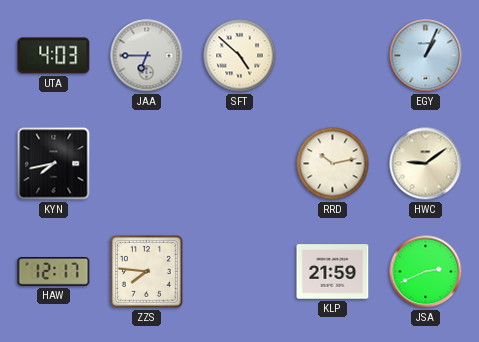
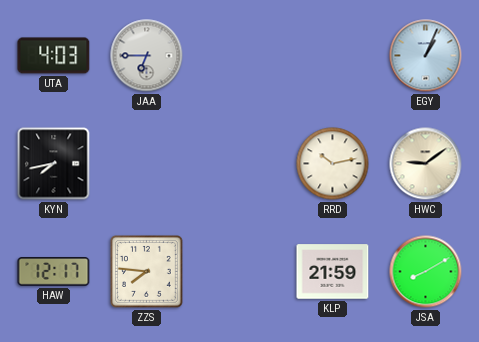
SFT: 4:52 -> none (240, 56)
JSA: 2:41 -> 8:10 (426, 272)
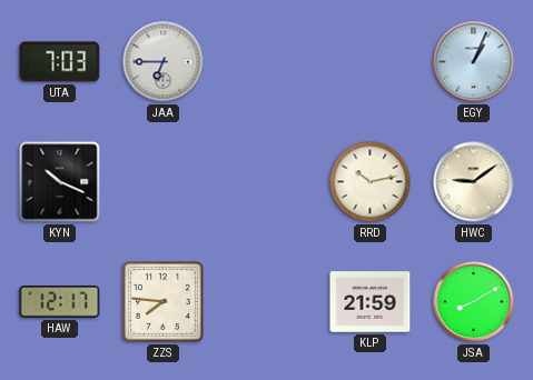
UTA: 4:03 -> 7:03 (60, 62)
KYN: 7:43 -> 10:19 (60, 182)
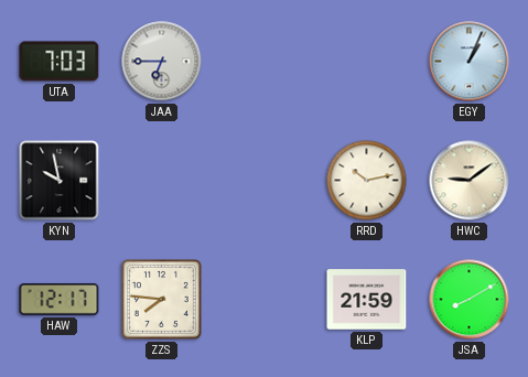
KYN: 10:19 -> 9:58 (60, 181)
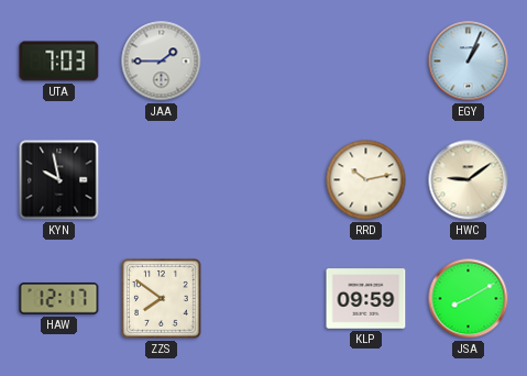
JAA: 6:45 -> 1:45 (162, 62)
ZZS: 7:46 -> 7:51 (162, 299)
KLP: 21:59 -> 09:59 (366, 299)
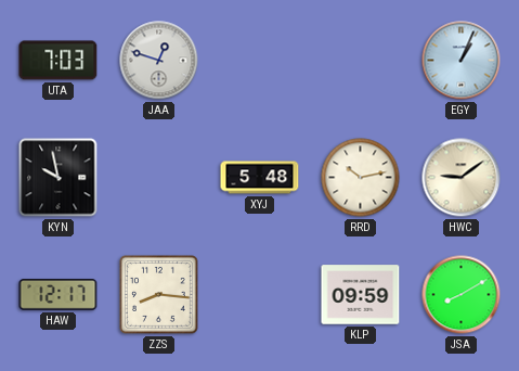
JAA: 1:45 -> 12:48 (159, 61)
XYJ: none -> 5:48 (260, 178)
ZZS: 7:51 -> 8:16 (159, 295)
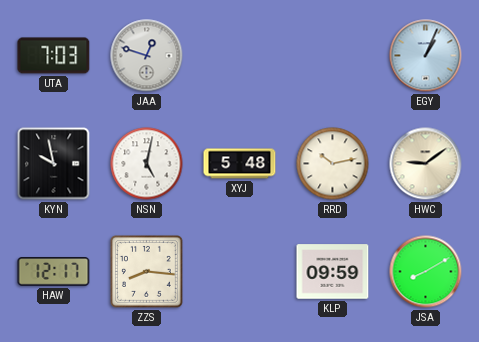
NSN: none -> 5:02 (147, 164)
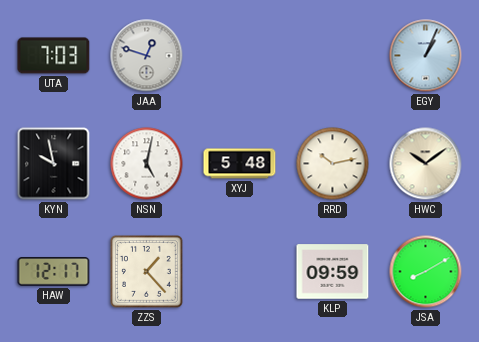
HWC: 9:09 -> 10:09 (426, 164)
ZZS: 8:16 -> 1:23 (147, 272)
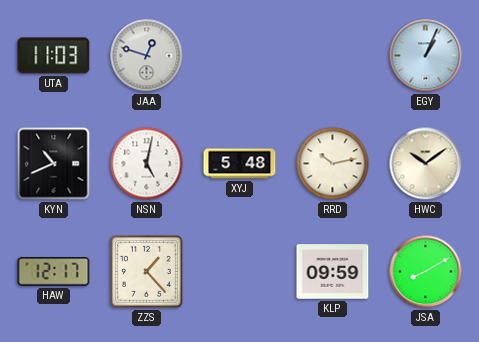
UTA: 7:03 -> 11:03 (54, 56)
KYN: 9:58 -> 10:41 (54, 164)
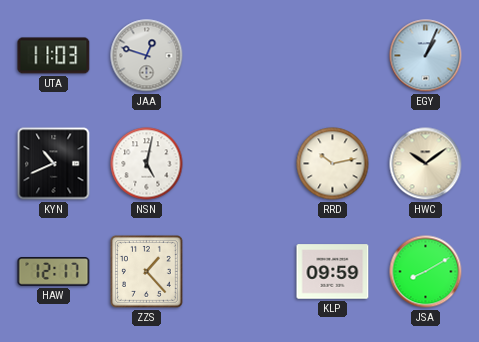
XYJ: 5:48 -> none (240, 164)
